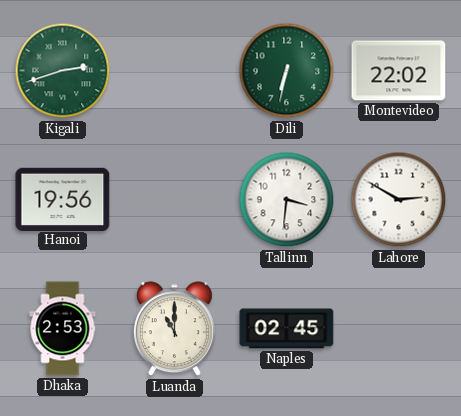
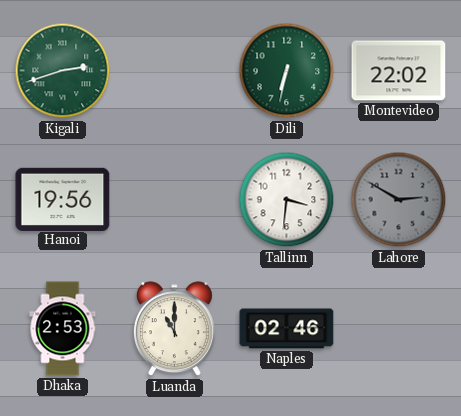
Lahore dial: white -> grey (399, 200)
Naples: 02:45 -> 02:46 (287, 329)
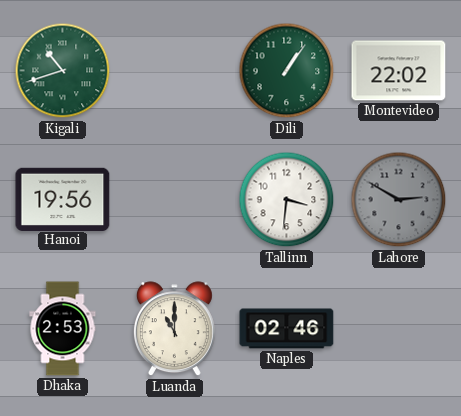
Kigali: 2:42 -> 10:42 (63, 71)
Dili: 6:32 -> 1:06 (287, 71)
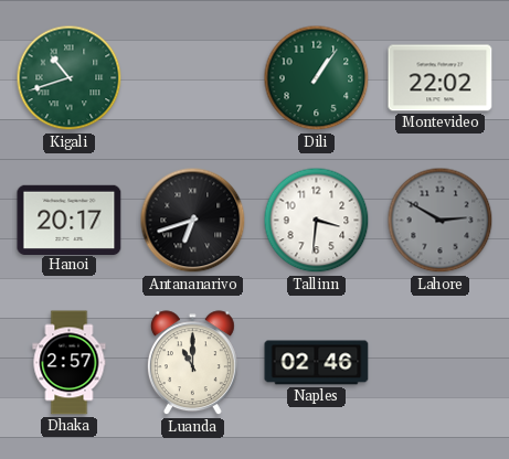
Hanoi: 19:56 -> 20:17 (70, 220)
Antananarivo: none -> 6:42 (193, 221)
Dhaka: 2:53 -> 2:57 (70, 363)
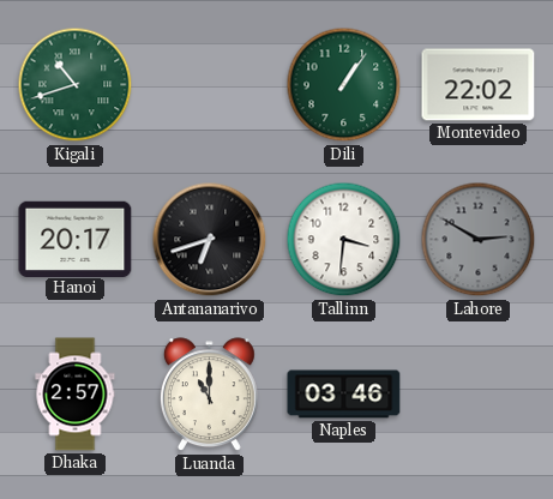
Naples: 02:46 -> 03:46 (344, 395)
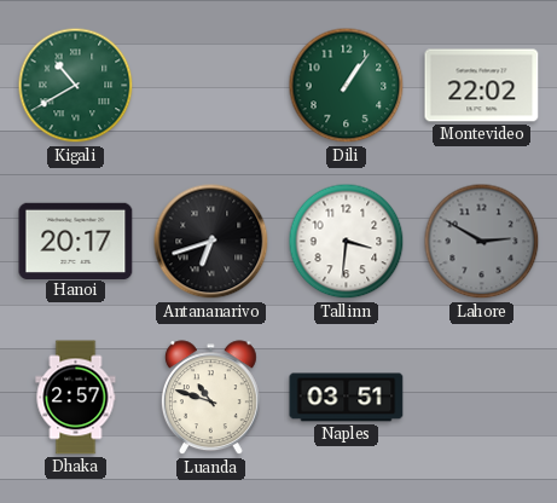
Kigali: 10:42 -> 10:40 (76, 86)
Luanda: 11:00 -> 10:48 (210, 398)
Naples: 03:46 -> 03:51 (347, 398)
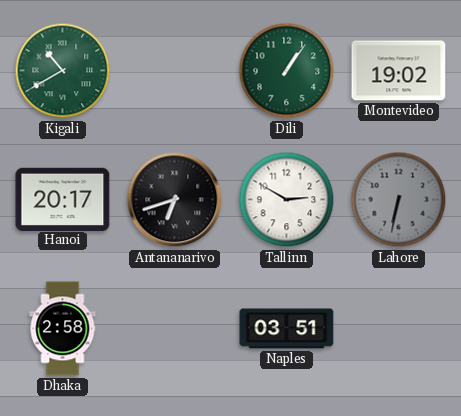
Montevideo: 22:02 -> 19:02 (399, 71)
Tallinn: 3:31 -> 2:50 (287, 200)
Lahore: 2:50 -> 6:32 (399, 200)
Dhaka: 2:57 -> 2:58 (63, 329)
Luanda: 10:48 -> none (210, 398)
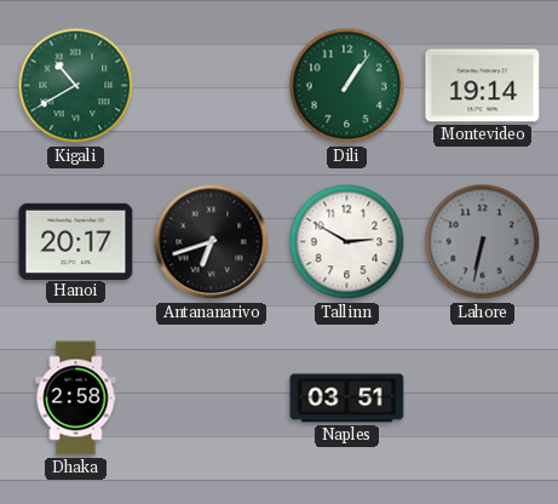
Montevideo: 19:02 -> 19:14 (483, 86)
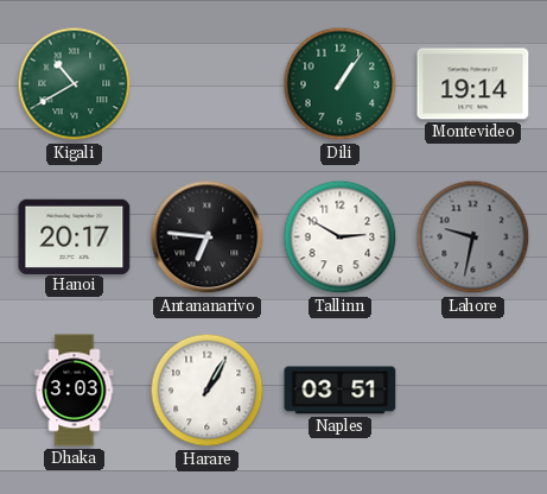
Antananarivo: 6:42 -> 6:46 (208, 237)
Lahore: 6:32 -> 9:32 (473, 237)
Dhaka: 2:58 -> 3:03 (75, 391)
Harare: none -> 1:05 (208, 391)
